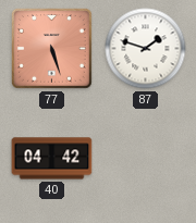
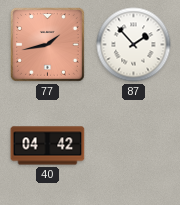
77: 5:27 -> 1:43 (48, 45)
87: 1:48 -> 1:53 (134, 45)
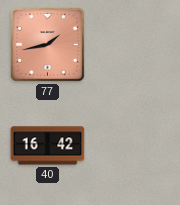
87: 1:53 -> none (134, 45)
40: 04:42 -> 16:42 (48, 146)
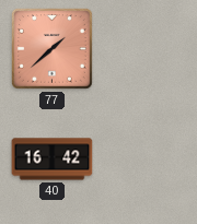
77: 1:43 -> 1:38 (53, 49)
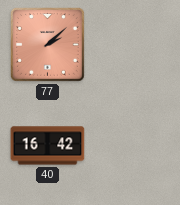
77: 1:38 -> 2:08 (48, 45)
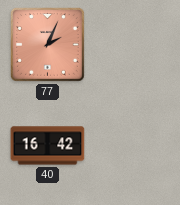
77: 2:08 -> 2:04 (48, 45)
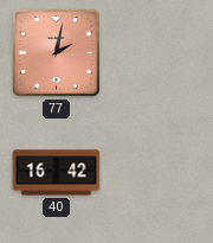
77: 2:04 -> 2:02 (57, 53)
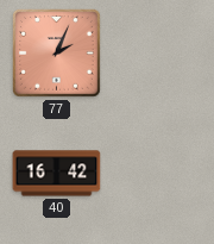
77: 2:02 -> 2:04 (57, 54)
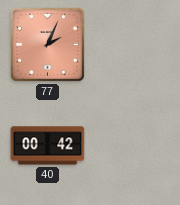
40: 16:42 -> 00:42 (48, 146)
